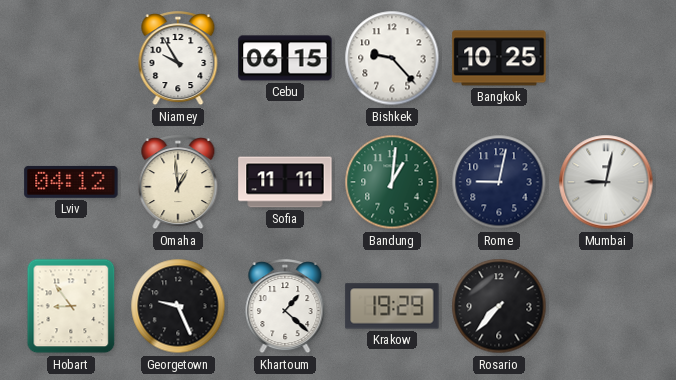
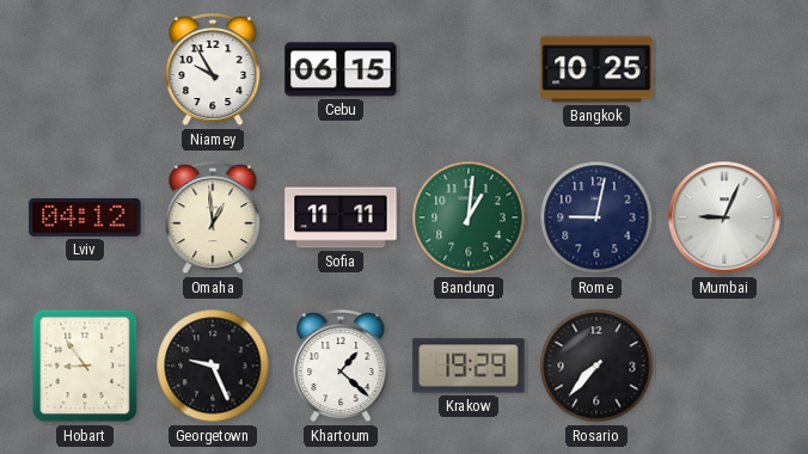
Bishkek: 9:23 -> none (392, 58)
Mumbai: 9:02 -> 9:04 (724, 217)
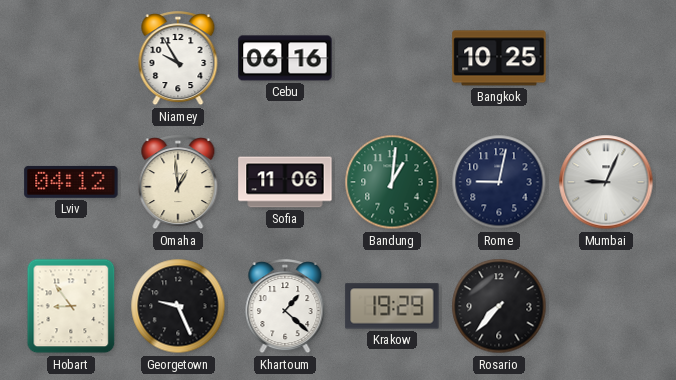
Cebu: 06:15 -> 06:16 (285, 58)
Sofia: 11:11 -> 11:06 (285, 182)
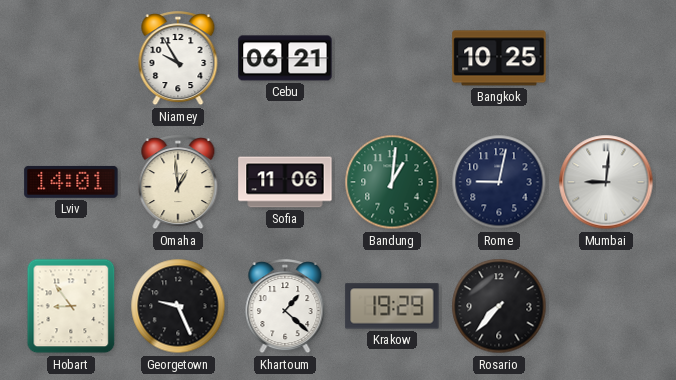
Cebu: 06:16 -> 06:21 (285, 58)
Lviv: 04:12 -> 14:01 (71, 182)
Mumbai: 9:04 -> 9:01 (606, 182)
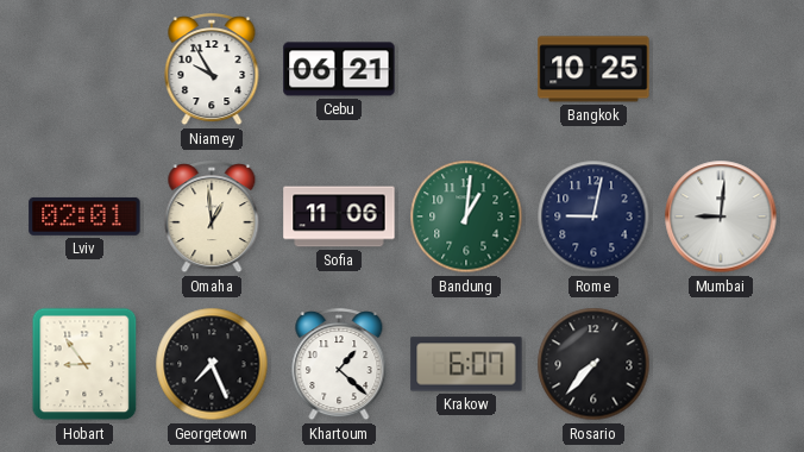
Lviv: 14:01 -> 02:01 (84, 216)
Georgetown: 9:26 -> 7:26 (212, 364)
Krakow: 19:29 -> 6:07 (466, 364)
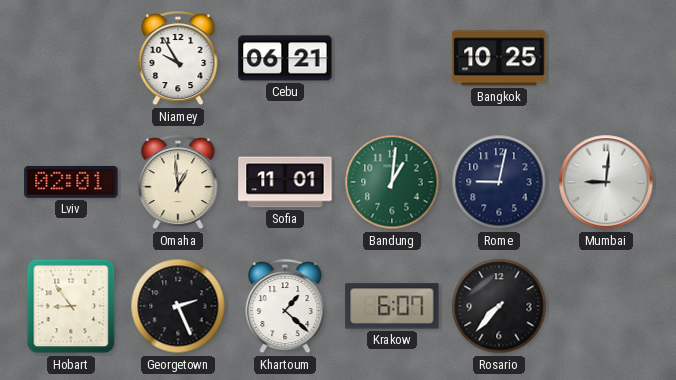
Sofia: 11:06 -> 11:01 (285, 182)
Georgetown: 7:26 -> 2:26 (178, 306)
